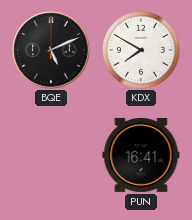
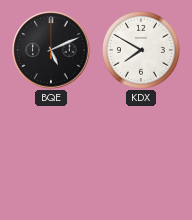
PUN: 16:41 -> none (141, 155)
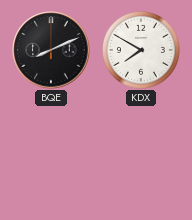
BQE: 5:11 -> 8:11 (51, 50)
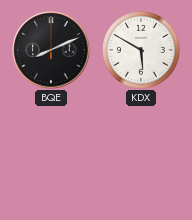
KDX: 7:50 -> 5:50 (141, 50)
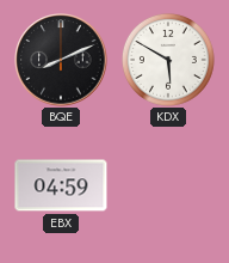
EBX: none -> 04:59 (61, 185)
